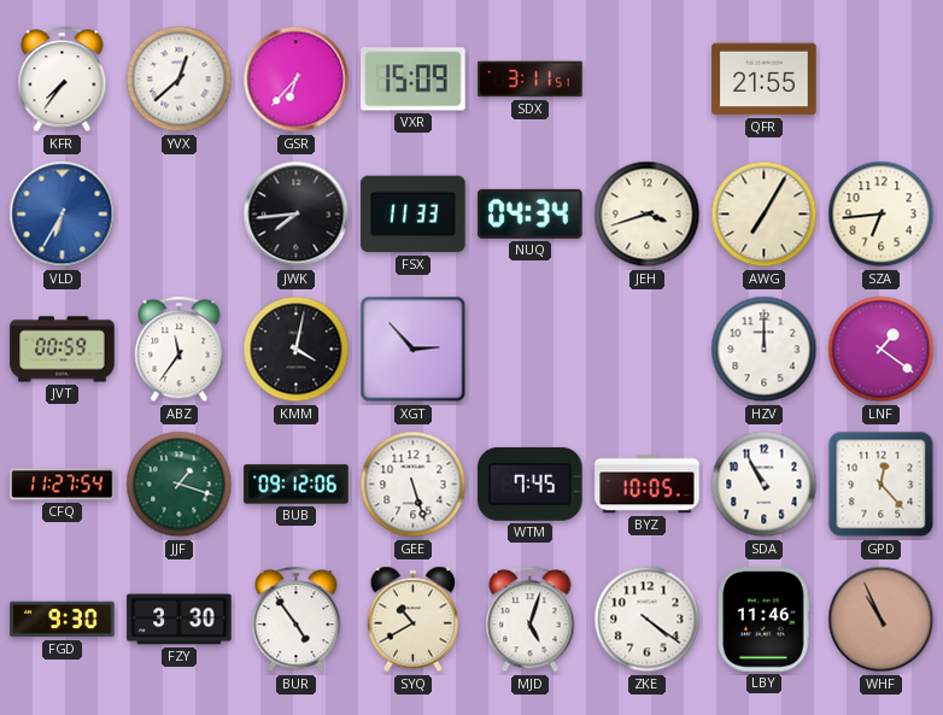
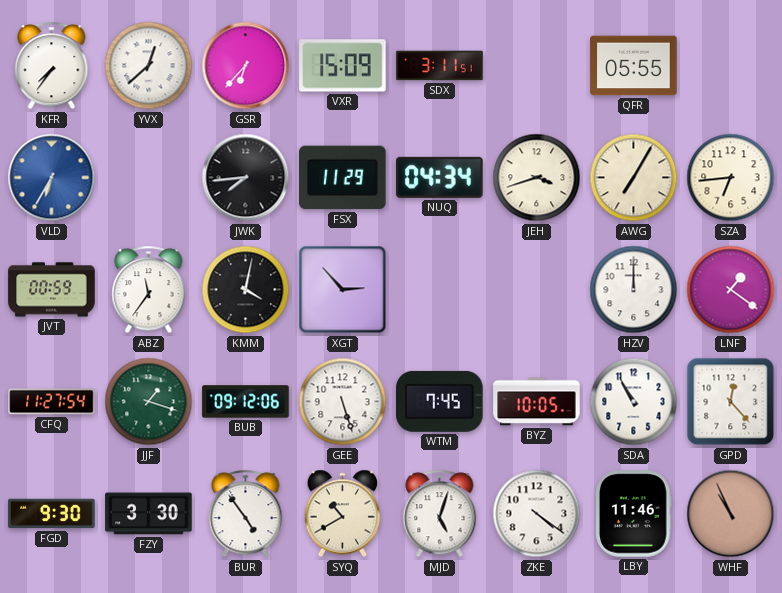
QFR: 21:55 -> 05:55 (634, 66)
FSX: 11:33 -> 11:29 (343, 178)
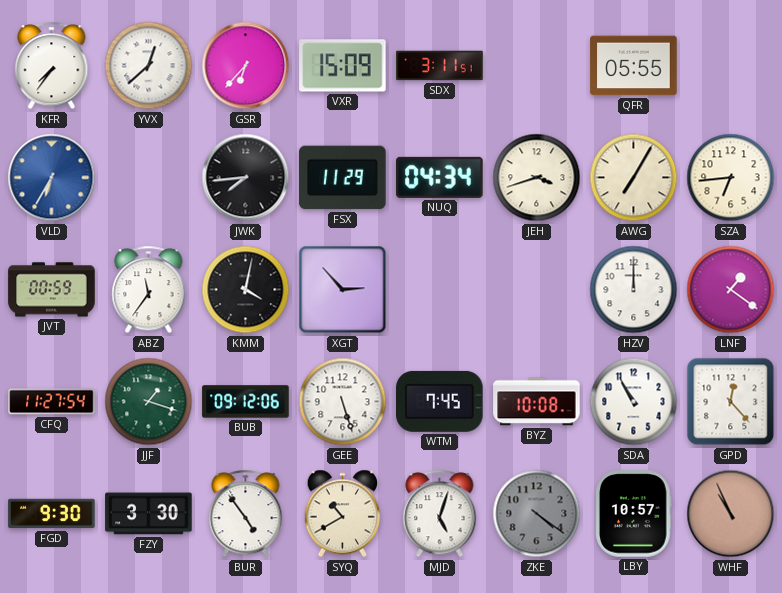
BYZ: 10:05 -> 10:08 (537, 402)
ZKE dial: white -> grey (537, 514)
LBY: 11:46 -> 10:57 (634, 514)
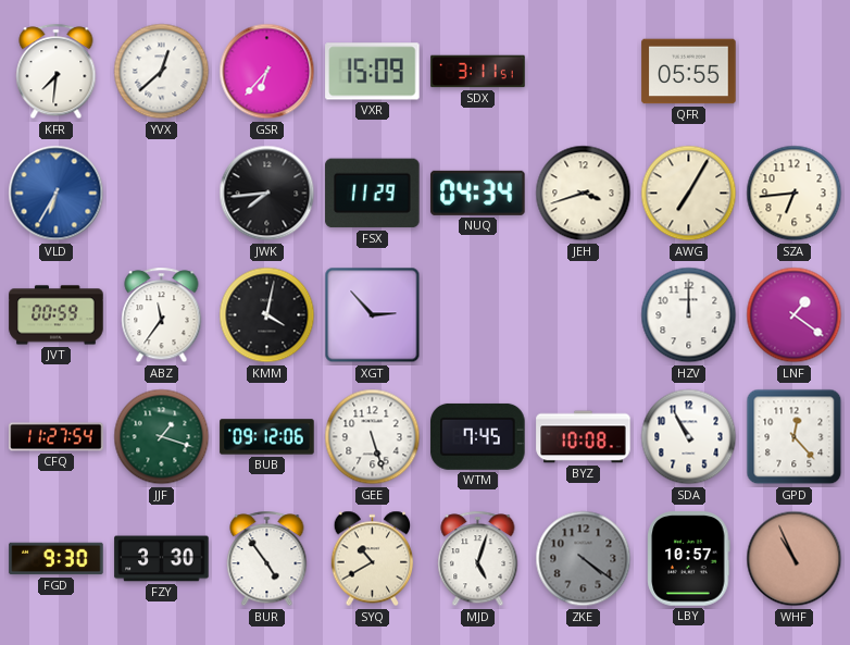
KFR: 7:36 -> 7:31 (57, 72)
